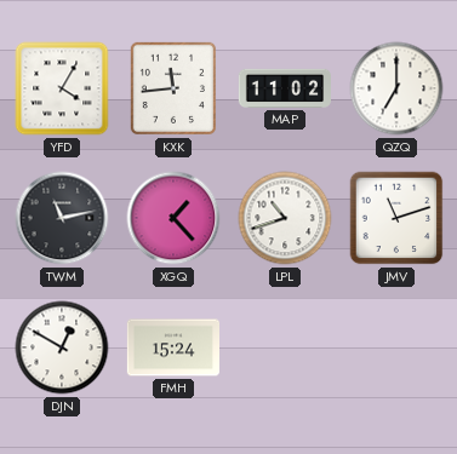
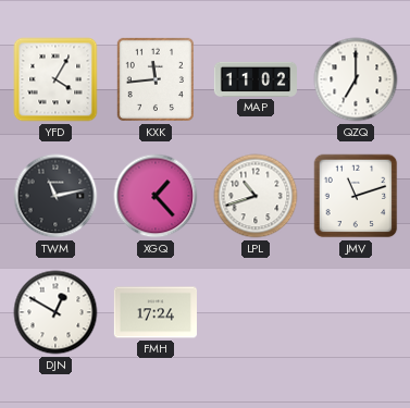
FMH: 15:24 -> 17:24 (154, 312)
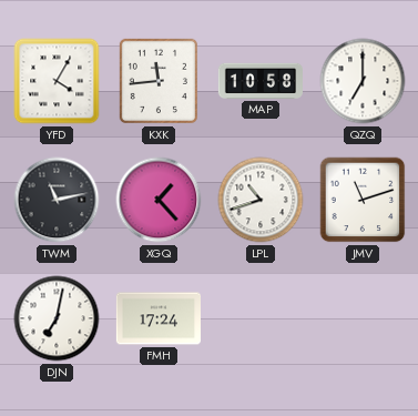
MAP: 11:02 -> 10:58 (259, 81)
DJN: 12:50 -> 7:02 (57, 318)
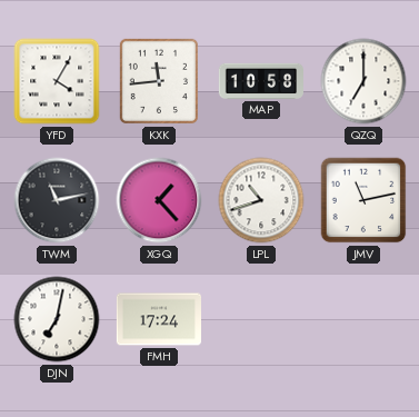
JMV: 11:12 -> 11:13 (363, 200)
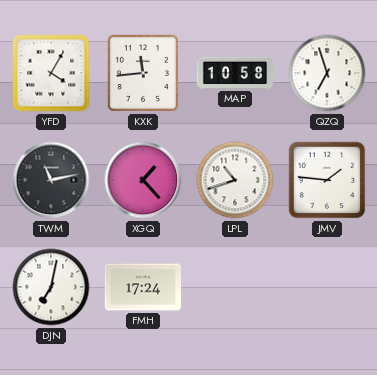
QZQ: 7:00 -> 6:57 (327, 73)
JMV: 11:13 -> 1:46 (327, 180)
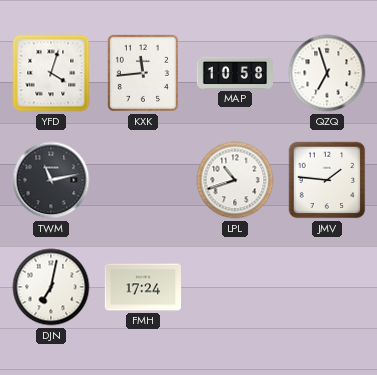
YFD: 4:05 -> 4:03 (51, 73)
XGQ: 1:23 -> none (143, 180)
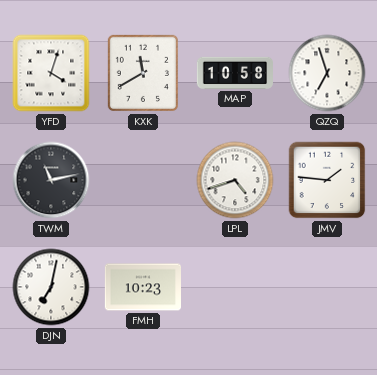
KXK: 11:44 -> 11:40 (143, 73)
LPL: 10:42 -> 4:42 (235, 180)
FMH: 17:24 -> 10:23 (142, 287)
